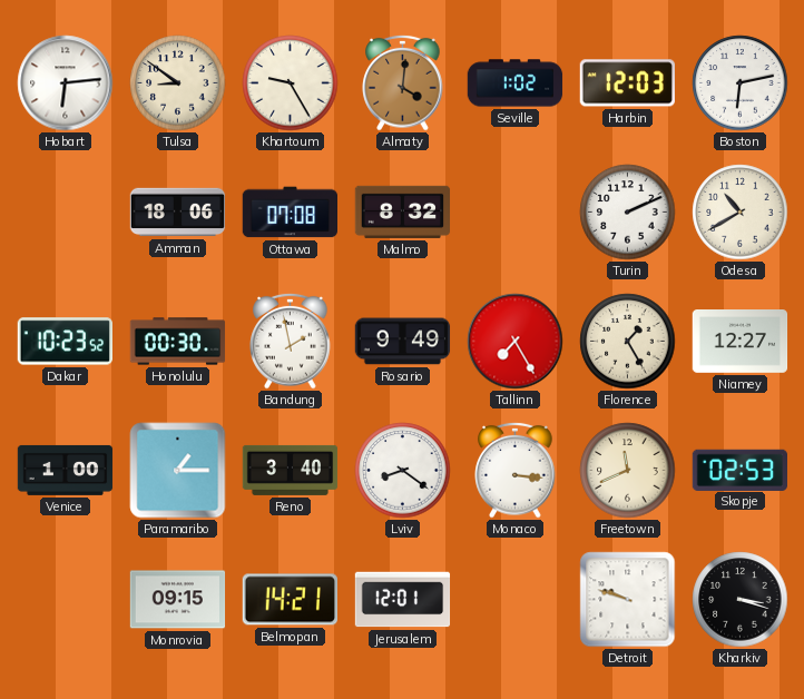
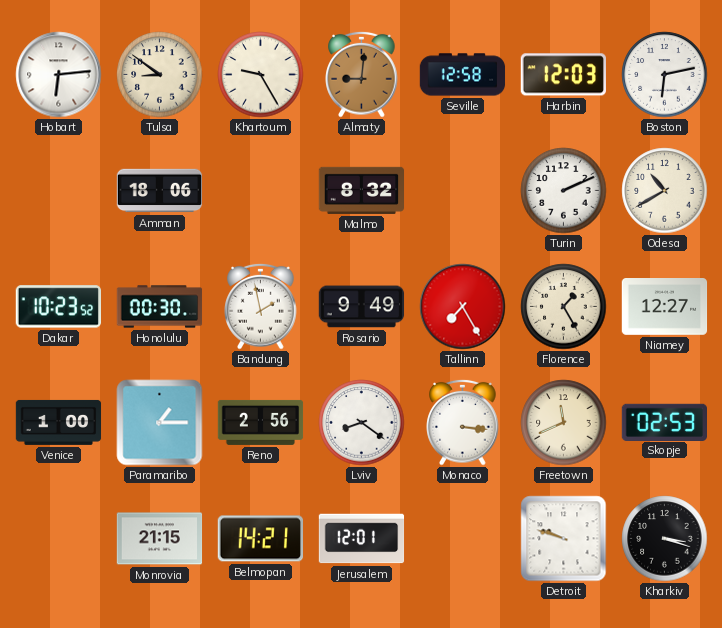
Almaty: 4:01 -> 9:01 (362, 74)
Seville: 1:02 -> 12:58 (463, 75)
Ottawa: 07:08 -> none (290, 213)
Reno: 3:40 -> 2:56 (261, 422)
Monrovia: 09:15 -> 21:15 (160, 539)
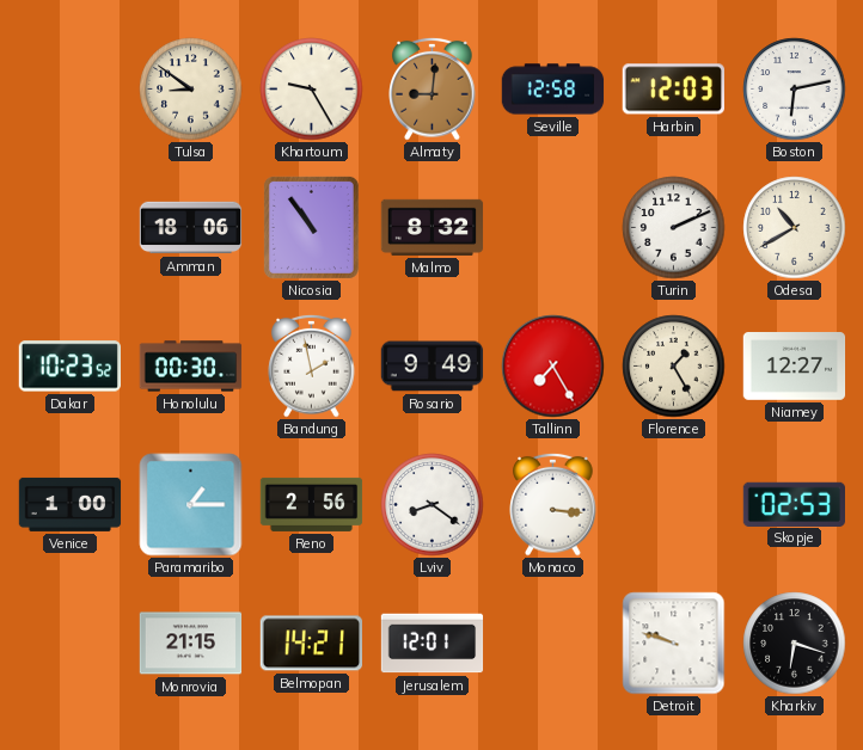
Hobart: 6:14 -> none (59, 75)
Nicosia: none -> 10:54 (311, 227)
Freetown: 11:41 -> none (564, 423)
Kharkiv: 3:18 -> 6:18 (795, 644)
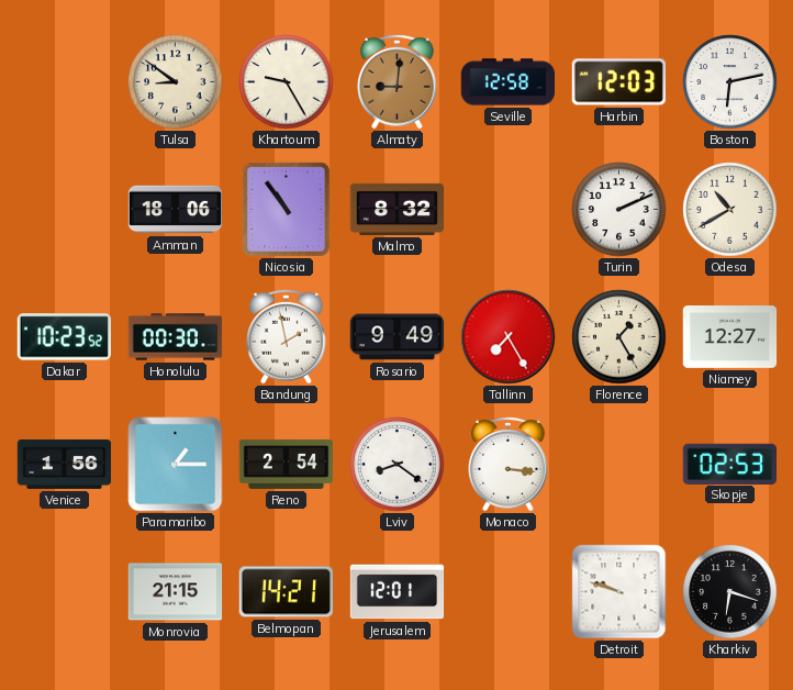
Venice: 1:00 -> 1:56 (65, 464)
Reno: 2:56 -> 2:54 (287, 464)
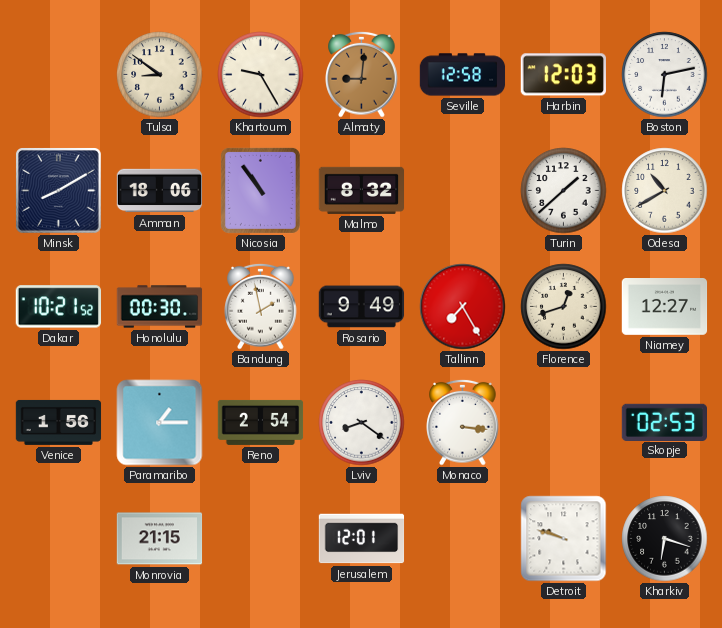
Minsk: none -> 8:10 (59, 191)
Turin: 2:11 -> 1:38 (564, 191)
Dakar: 10:23 -> 10:21 (58, 307)
Florence: 1:25 -> 12:42 (564, 307)
Belmopan: 14:21 -> none (286, 592)
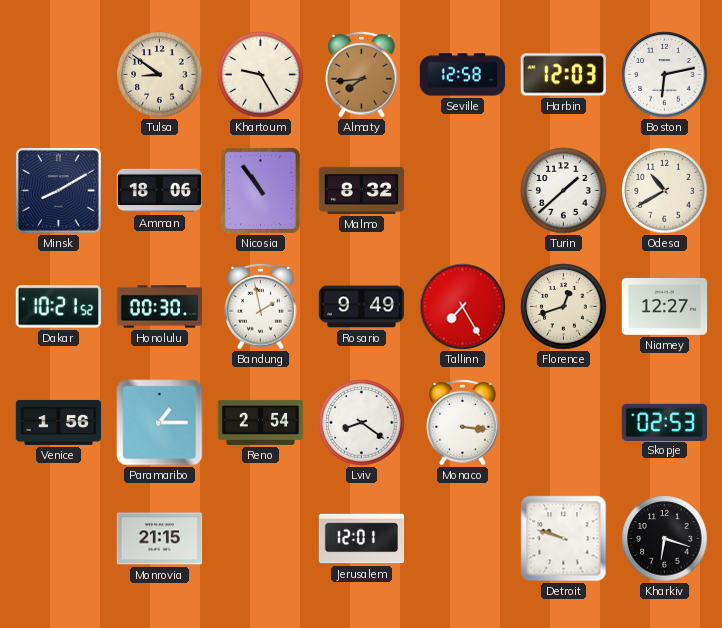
Almaty: 9:01 -> 7:44 (362, 74)
